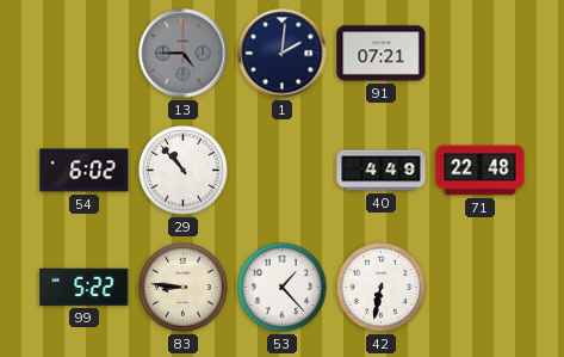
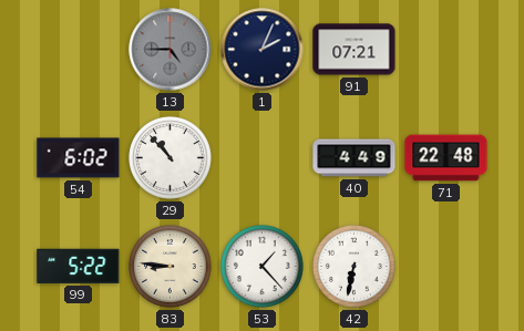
1: 2:01 -> 2:04 (263, 50)
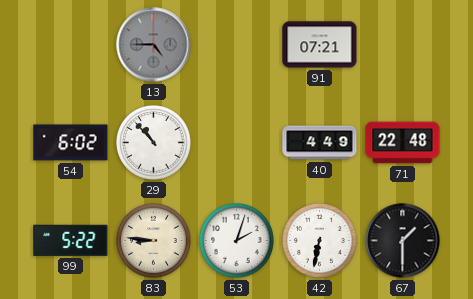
1: 2:04 -> none (263, 50)
53: 1:23 -> 2:03 (237, 241)
67: none -> 1:30 (403, 241)
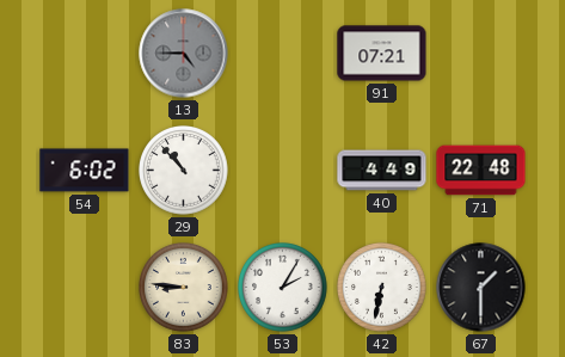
99: 5:22 -> none (71, 240)
53: 2:03 -> 2:05 (283, 288)
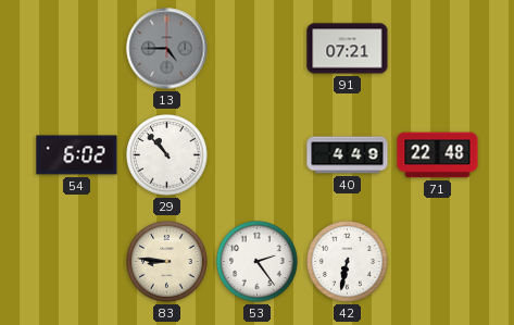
53: 2:05 -> 2:24 (258, 262)
67: 1:30 -> none (481, 288)
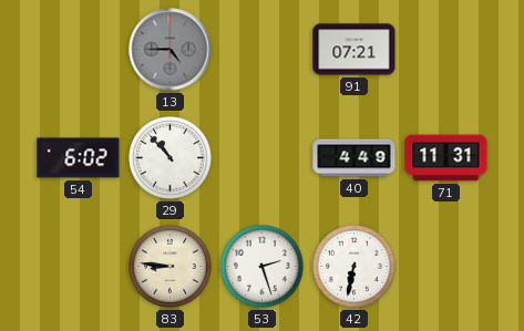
71: 22:48 -> 11:31 (446, 158)
53: 2:24 -> 2:27 (263, 267)
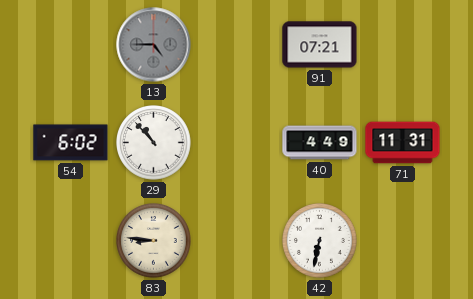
53: 2:27 -> none (263, 267)
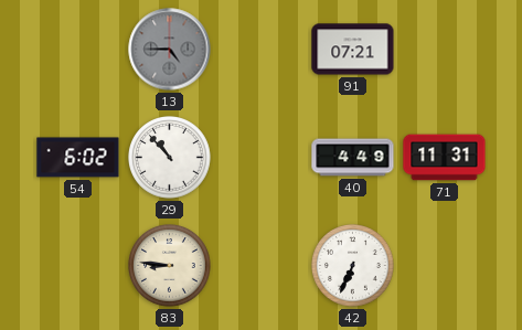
42: 6:32 -> 6:34 (353, 266)
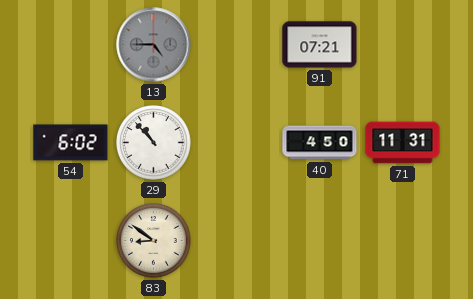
40: 4:49 -> 4:50 (320, 143)
83: 8:46 -> 8:51 (154, 241)
42: 6:34 -> none (353, 266)
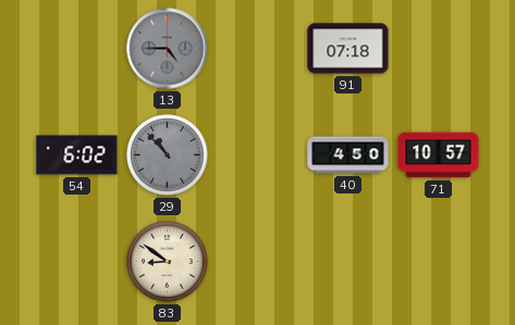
91: 07:21 -> 07:18 (348, 49)
29 dial: white -> grey (168, 155)
71: 11:31 -> 10:57 (439, 155)
